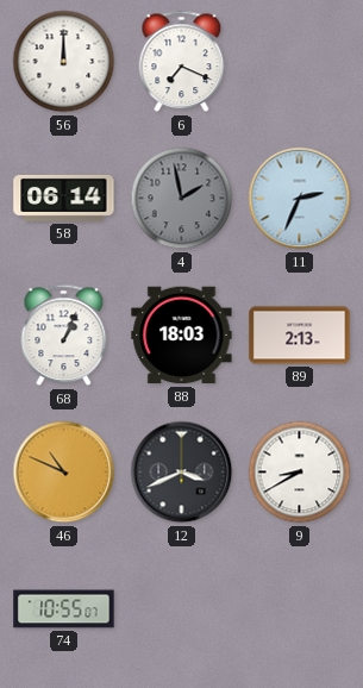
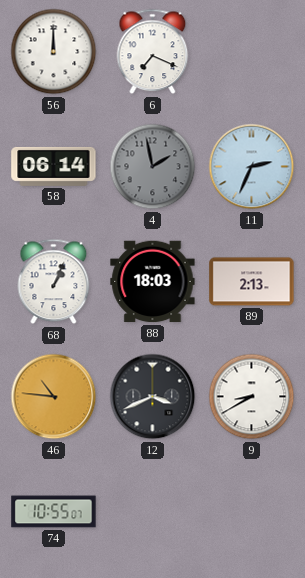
46: 10:49 -> 10:46 (54, 397)
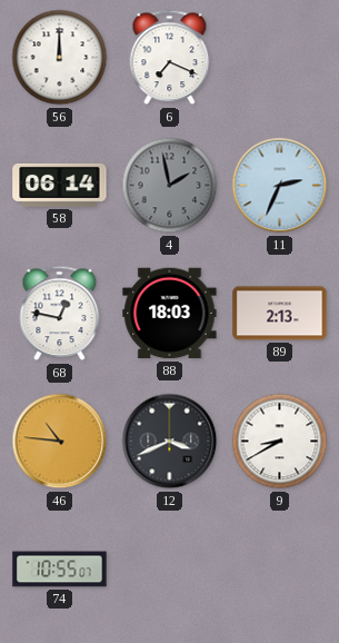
68: 1:04 -> 12:47 (60, 314)
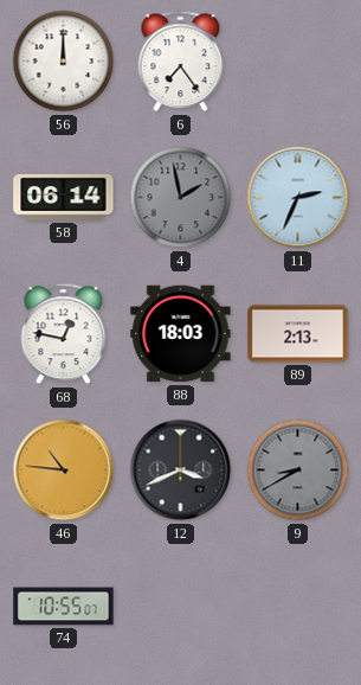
6: 7:19 -> 7:24 (181, 62)
9 dial: white -> grey (298, 470)
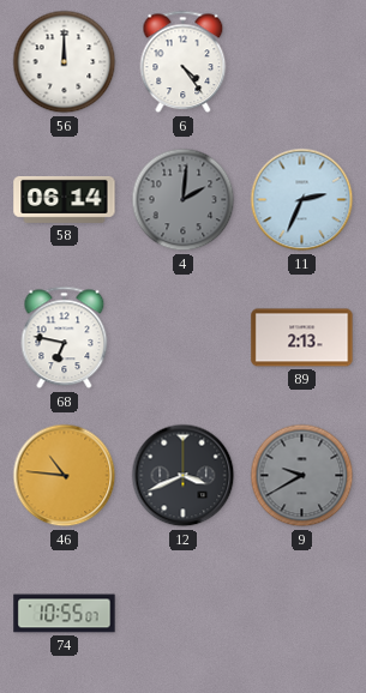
6: 7:24 -> 4:24 (184, 62)
4: 1:58 -> 2:01 (184, 200)
68: 12:47 -> 6:47 (65, 338)
88: 18:03 -> none (181, 334)
9: 8:40 -> 9:40 (302, 476)
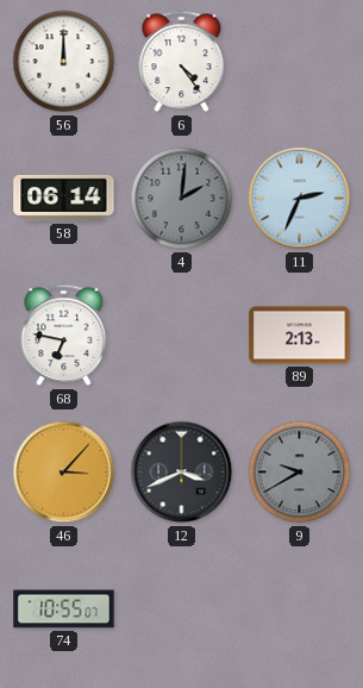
46: 10:46 -> 3:07 (64, 473)
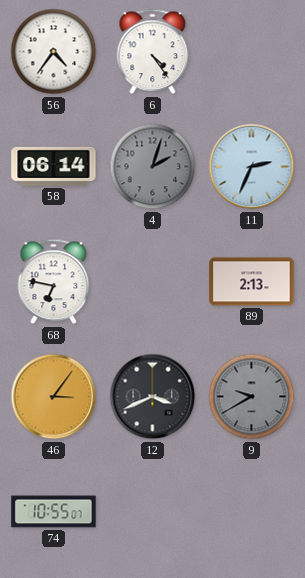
56: 12:00 -> 4:36 (54, 52)
4: 2:01 -> 2:03 (153, 167)
46: 3:07 -> 3:06 (54, 397)
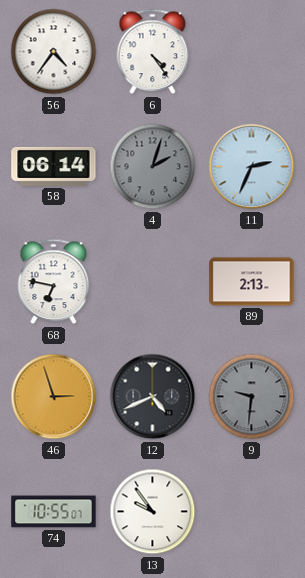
46: 3:06 -> 2:57 (54, 397)
12: 3:41 -> 4:41 (153, 397)
9: 9:40 -> 9:31 (252, 397)
13: none -> 9:54 (153, 512)
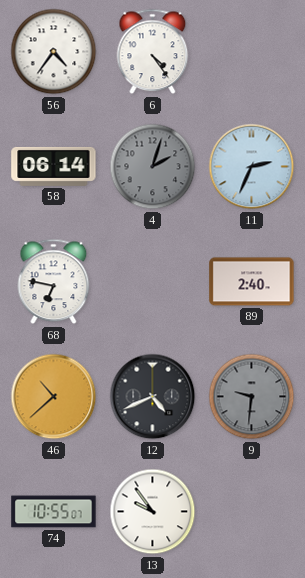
89: 2:13 -> 2:40 (252, 282)
46: 2:57 -> 10:38 (54, 397)
